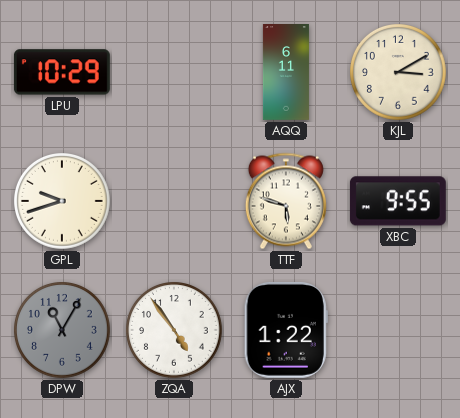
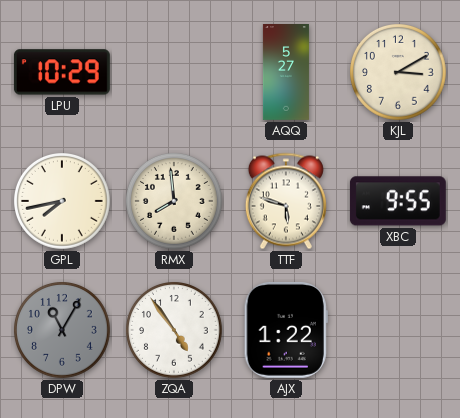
AQQ: 6:11 -> 5:27 (286, 73)
GPL: 9:42 -> 7:43 (63, 202)
RMX: none -> 7:59 (175, 202)
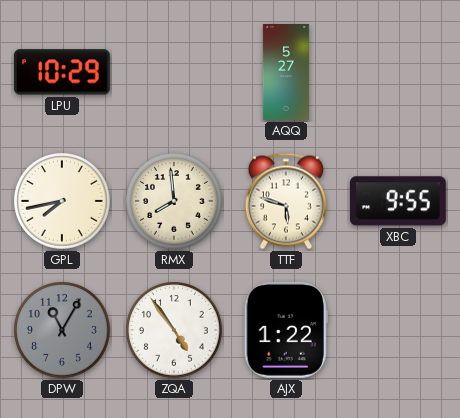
KJL: 3:10 -> none (399, 73)
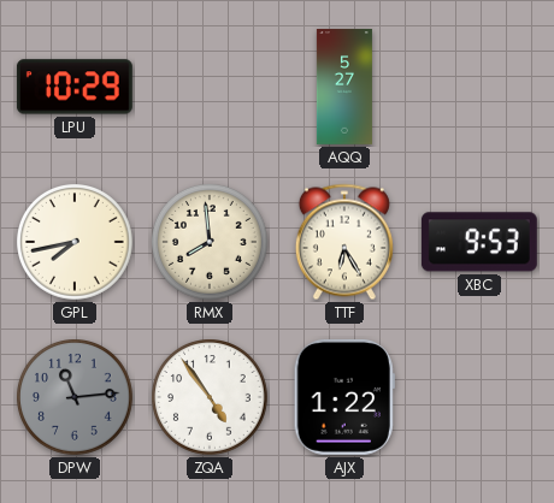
TTF: 5:48 -> 6:25 (344, 242)
XBC: 9:55 -> 9:53 (479, 242)
DPW: 11:05 -> 11:14 (76, 398)
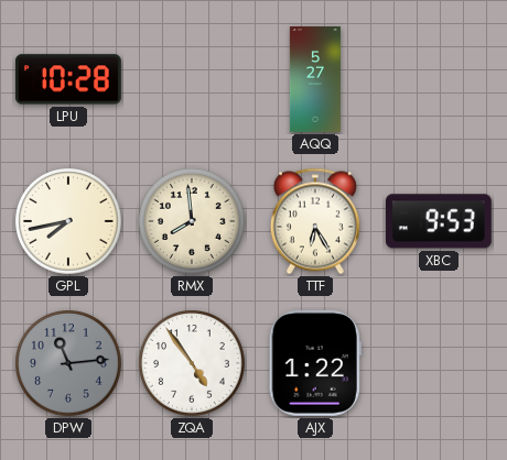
LPU: 10:29 -> 10:28 (68, 79)
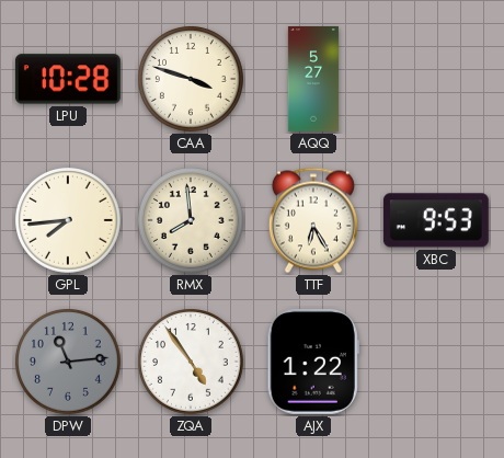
CAA: none -> 3:48 (192, 80)
GPL: 7:43 -> 7:44 (69, 221)
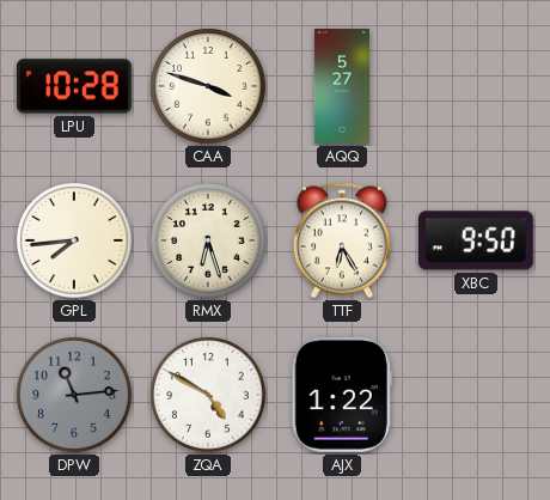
RMX: 7:59 -> 6:27 (209, 242)
XBC: 9:53 -> 9:50 (476, 240)
ZQA: 4:54 -> 4:50 (209, 396)
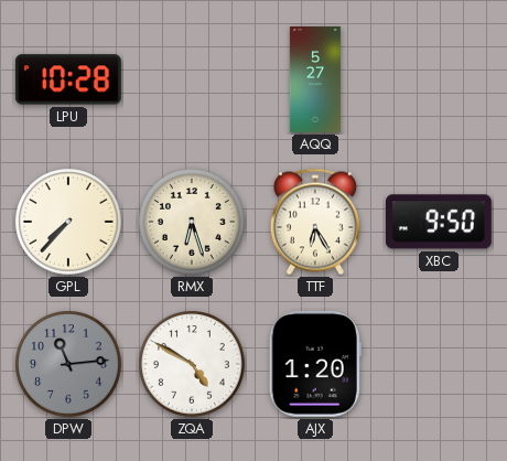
CAA: 3:48 -> none (209, 87)
GPL: 7:44 -> 7:37 (69, 223)
AJX: 1:22 -> 1:20 (315, 364)
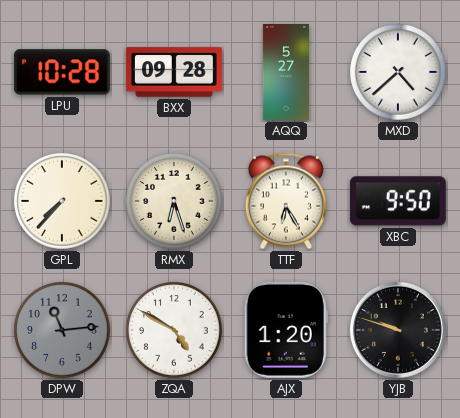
BXX: none -> 09:28 (174, 72)
MXD: none -> 4:38 (399, 73)
YJB: none -> 9:48 (398, 330)
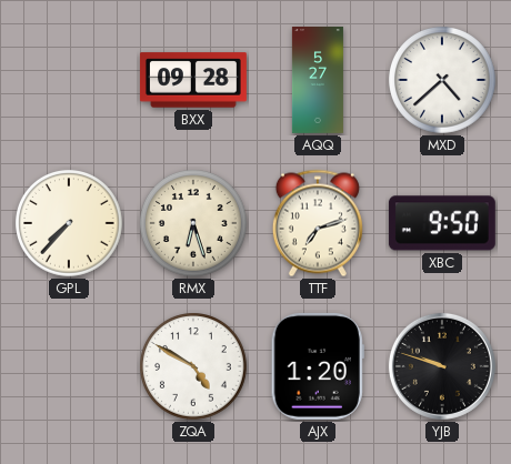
LPU: 10:28 -> none (62, 72)
TTF: 6:25 -> 7:12 (318, 223)
DPW: 11:14 -> none (63, 331)
